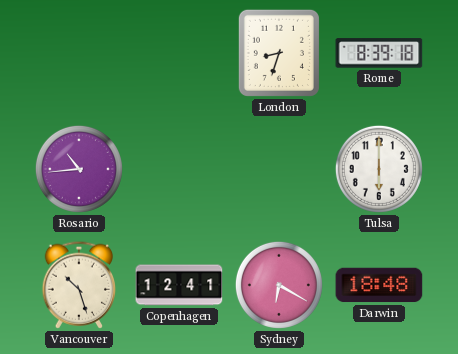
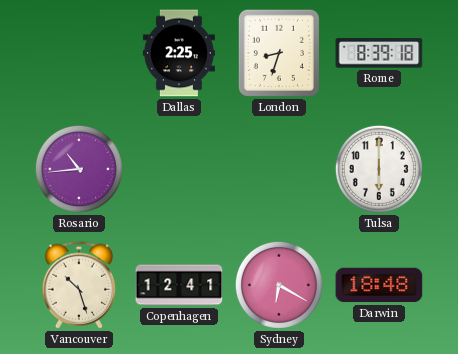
Dallas: none -> 2:25 (179, 53)
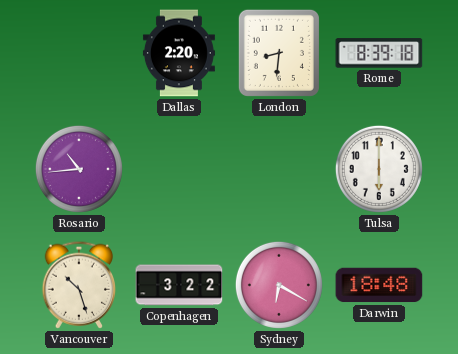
Dallas: 2:25 -> 2:20 (179, 53)
London: 8:33 -> 8:31 (279, 53)
Copenhagen: 12:41 -> 3:22 (179, 285)
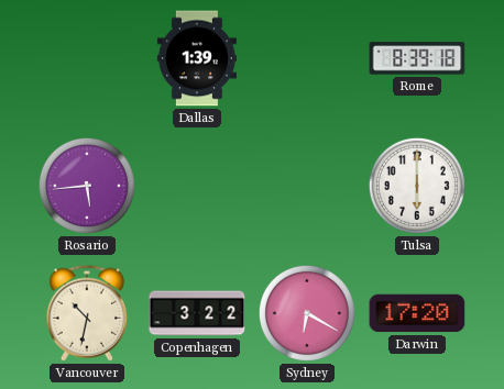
Dallas: 2:20 -> 1:39 (197, 58)
London: 8:31 -> none (279, 53)
Rosario: 10:44 -> 5:44 (87, 186)
Vancouver: 10:27 -> 10:32 (86, 313)
Darwin: 18:48 -> 17:20 (417, 313)
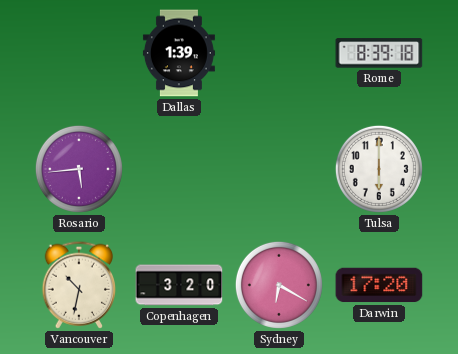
Copenhagen: 3:22 -> 3:20 (179, 285)
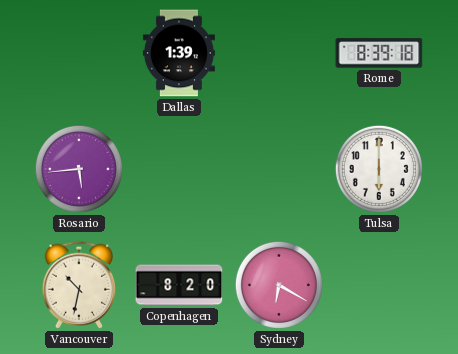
Copenhagen: 3:20 -> 8:20 (179, 285)
Darwin: 17:20 -> none (379, 285)
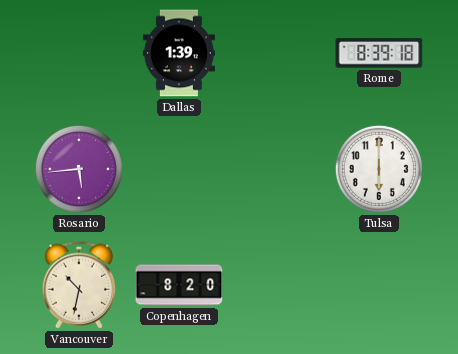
Sydney: 6:20 -> none (279, 285)
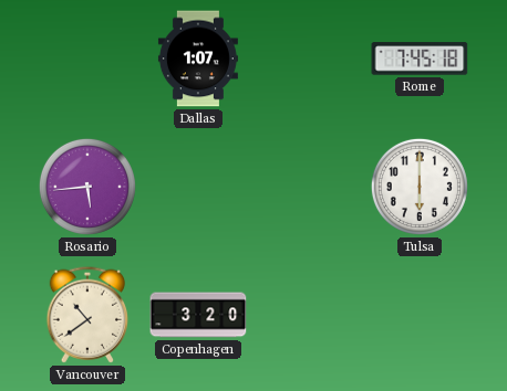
Dallas: 1:39 -> 1:07 (198, 59)
Rome: 8:39 -> 7:45 (420, 59)
Vancouver: 10:32 -> 10:39 (86, 315)
Copenhagen: 8:20 -> 3:20 (198, 315)
